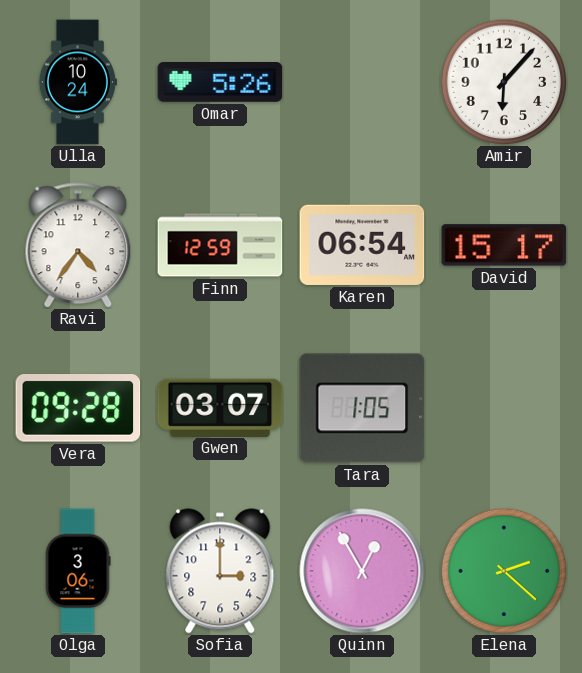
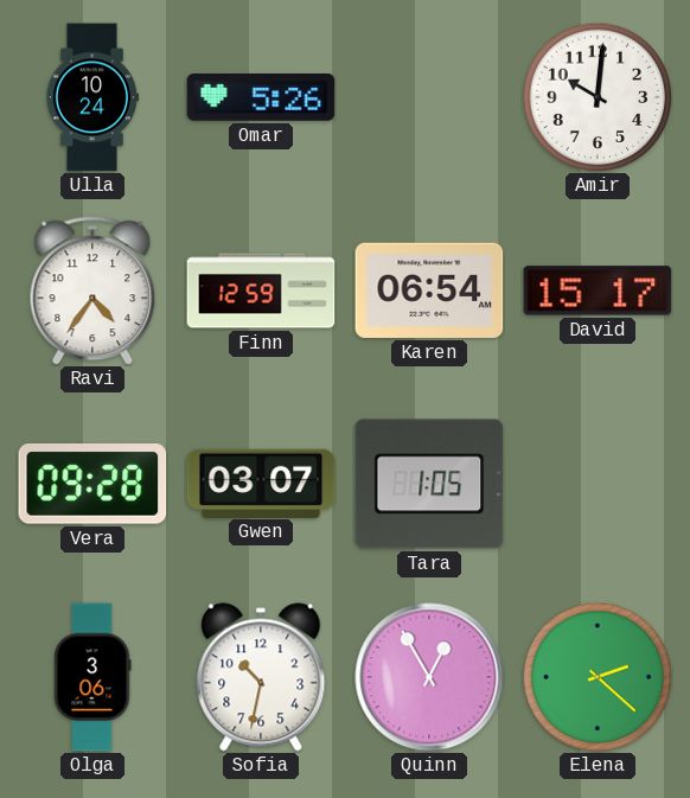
Amir: 6:07 -> 10:01 (596, 96)
Sofia: 3:00 -> 10:32 (261, 677)
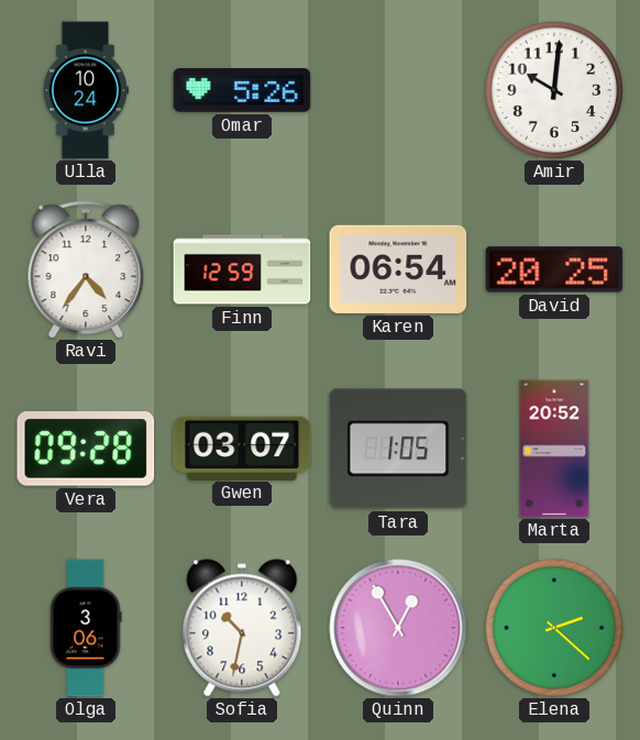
David: 15:17 -> 20:25 (554, 269)
Marta: none -> 20:52 (554, 449)
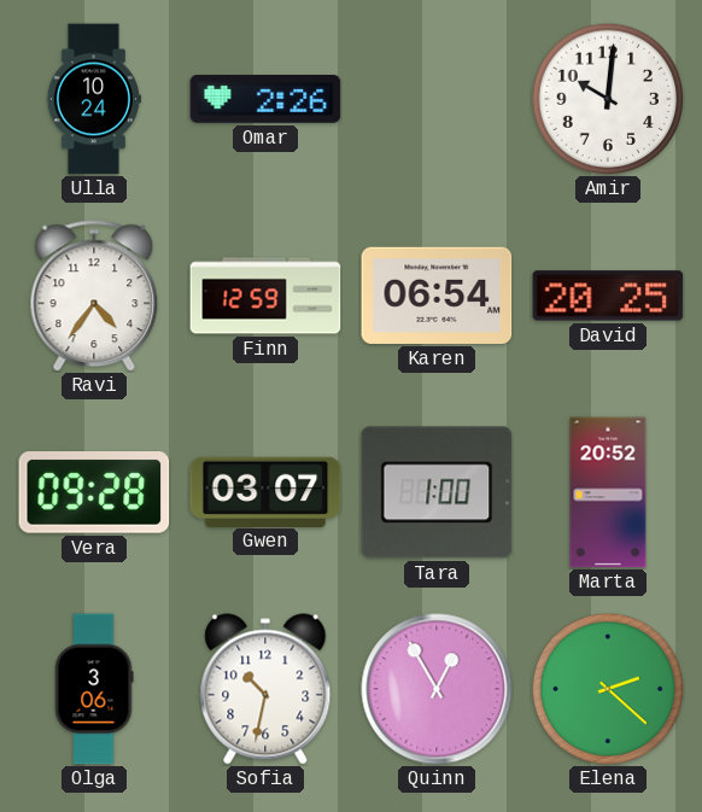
Omar: 5:26 -> 2:26 (265, 100)
Tara: 1:05 -> 1:00 (437, 492)
